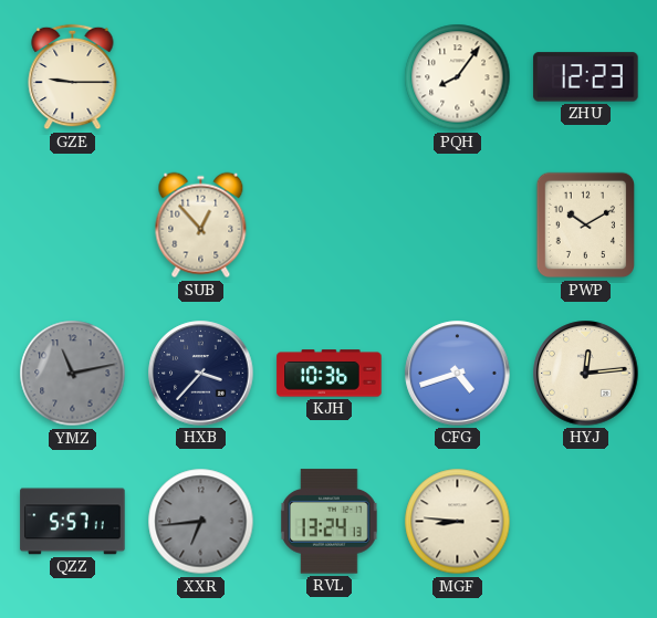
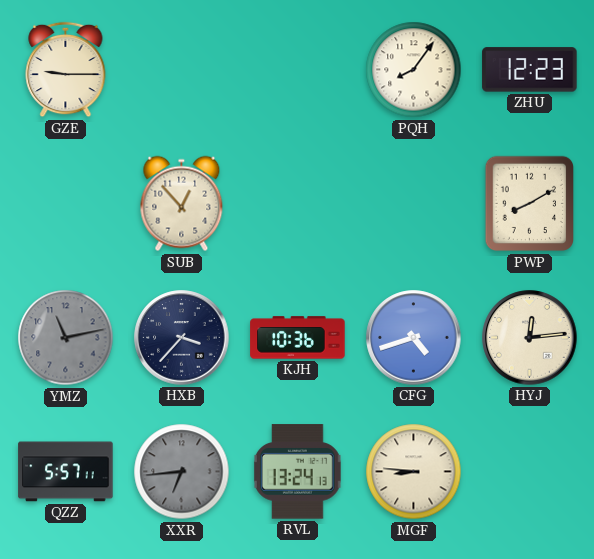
PWP: 10:10 -> 8:10 (529, 204)
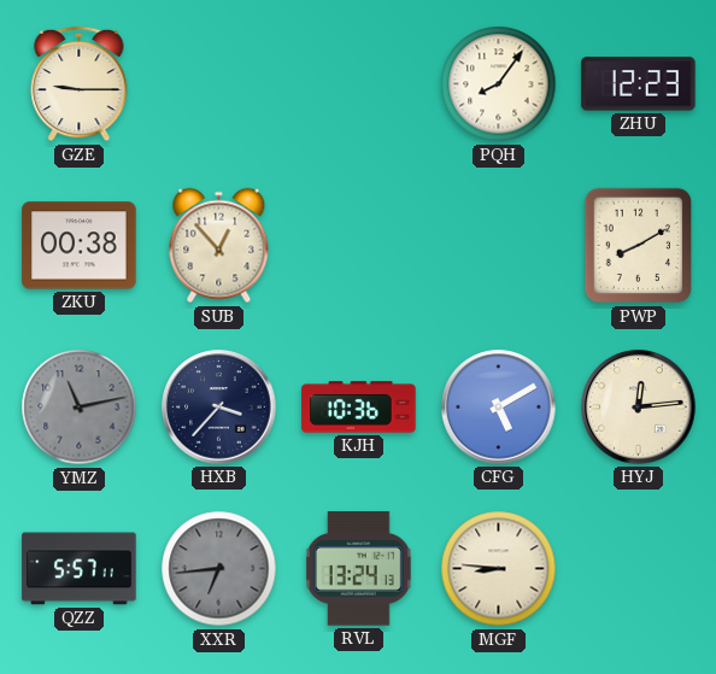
ZKU: none -> 00:38 (80, 246)
CFG: 4:42 -> 5:10 (499, 408)
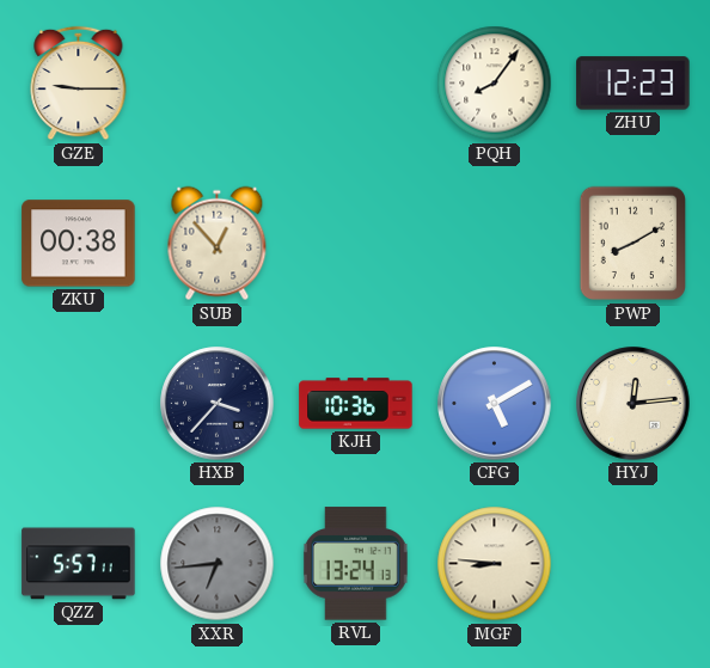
YMZ: 11:13 -> none (80, 408)
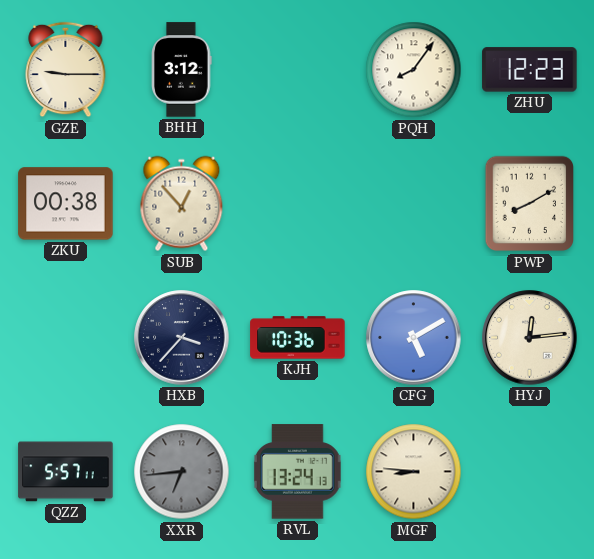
BHH: none -> 3:12 (182, 70)
